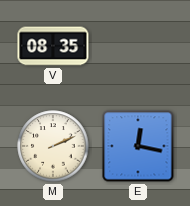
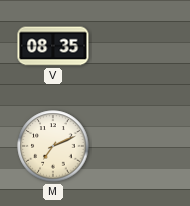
M: 2:11 -> 7:11 (53, 146)
E: 12:17 -> none (138, 146)
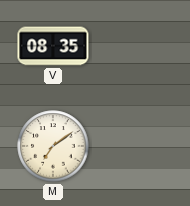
M: 7:11 -> 7:09 (53, 146)
